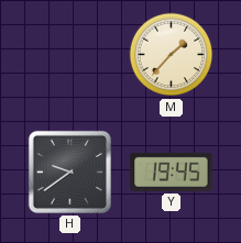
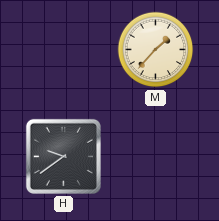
Y: 19:45 -> none (172, 172)
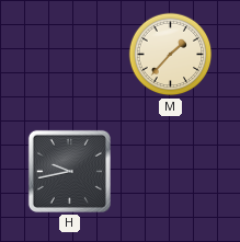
H: 9:39 -> 9:43 (69, 171)
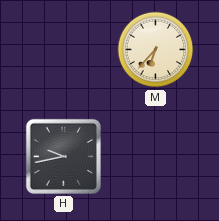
M: 1:37 -> 6:37 (156, 50)
